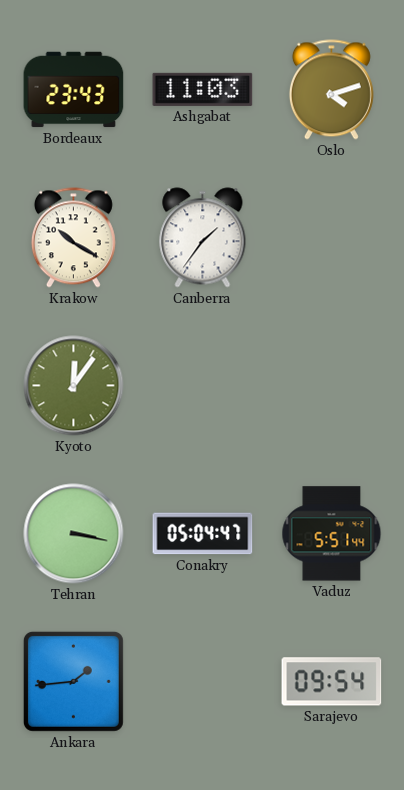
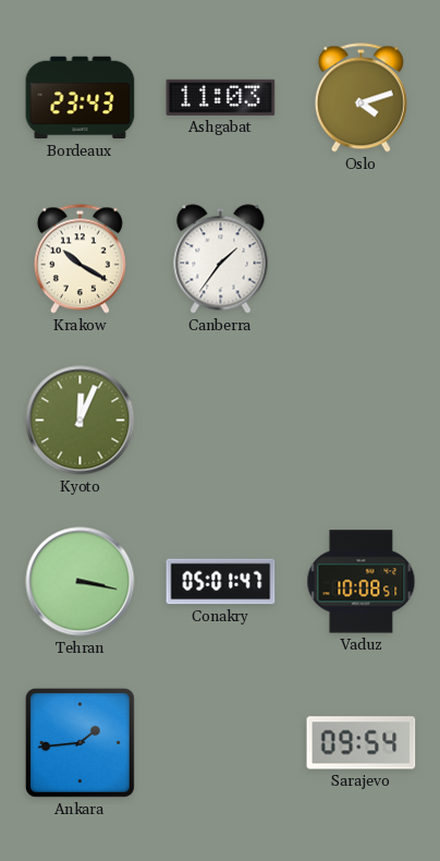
Kyoto: 12:06 -> 12:04 (81, 421)
Conakry: 05:04 -> 05:01 (221, 582)
Vaduz: 5:51 -> 10:08 (362, 582)
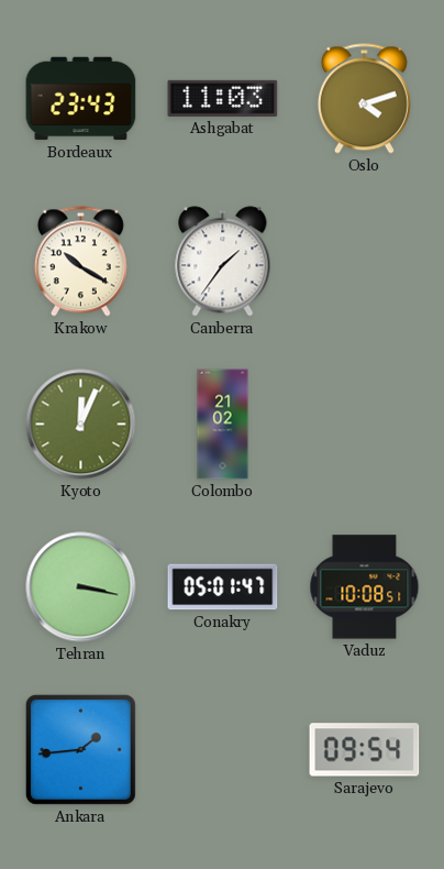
Colombo: none -> 21:02 (223, 425)
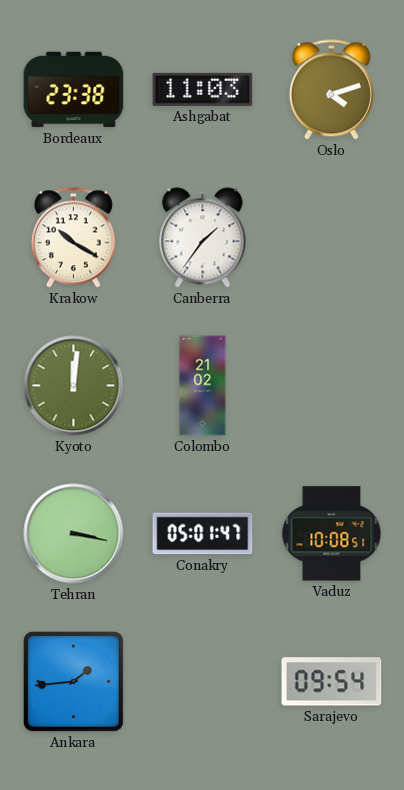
Bordeaux: 23:43 -> 23:38 (74, 90)
Kyoto: 12:04 -> 12:01 (74, 386)
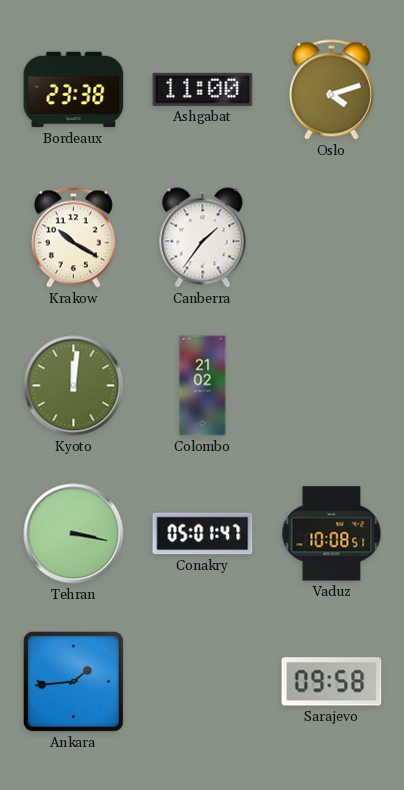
Ashgabat: 11:03 -> 11:00 (203, 89)
Sarajevo: 09:54 -> 09:58 (332, 682)
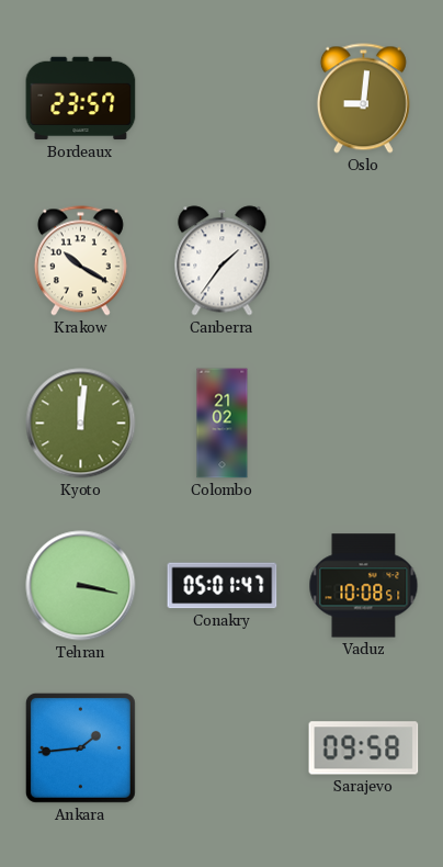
Bordeaux: 23:38 -> 23:57 (81, 99)
Ashgabat: 11:00 -> none (203, 89)
Oslo: 4:12 -> 9:01 (363, 99)
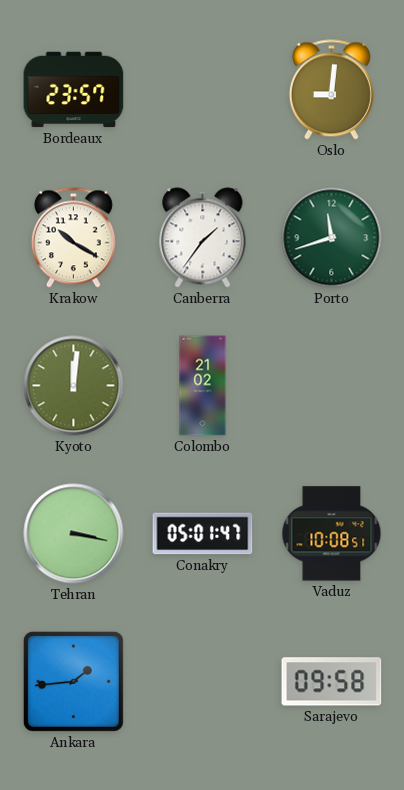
Porto: none -> 11:42 (332, 238)
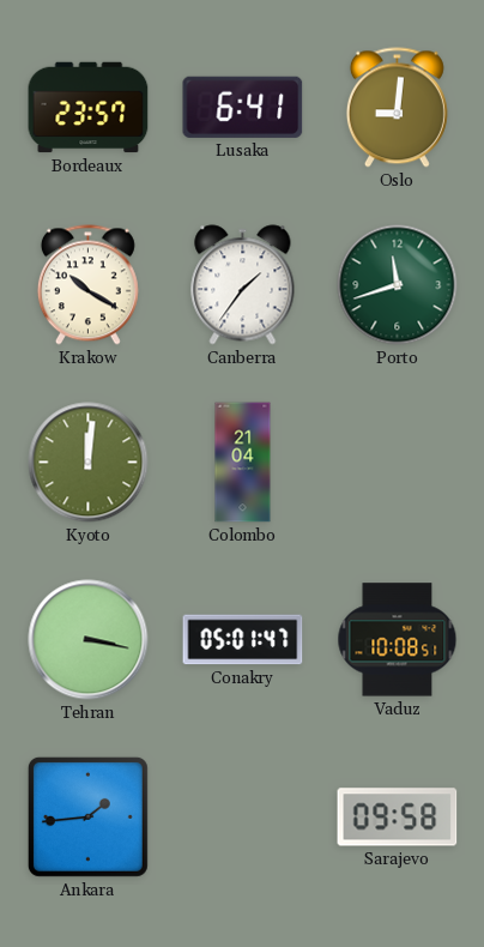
Lusaka: none -> 6:41 (243, 107)
Colombo: 21:02 -> 21:04 (243, 463)
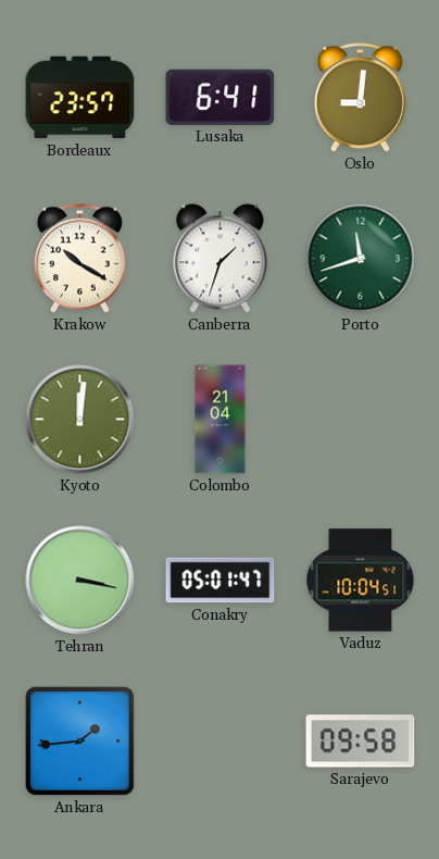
Canberra: 1:36 -> 1:33 (221, 259)
Vaduz: 10:08 -> 10:04 (361, 581)
